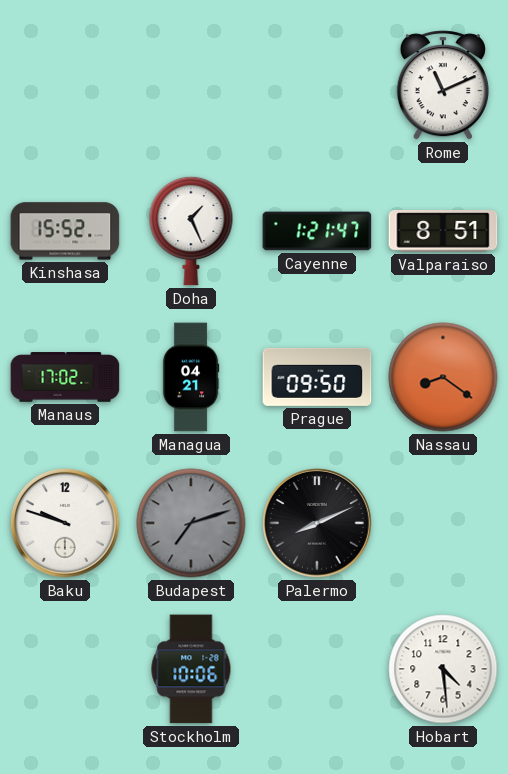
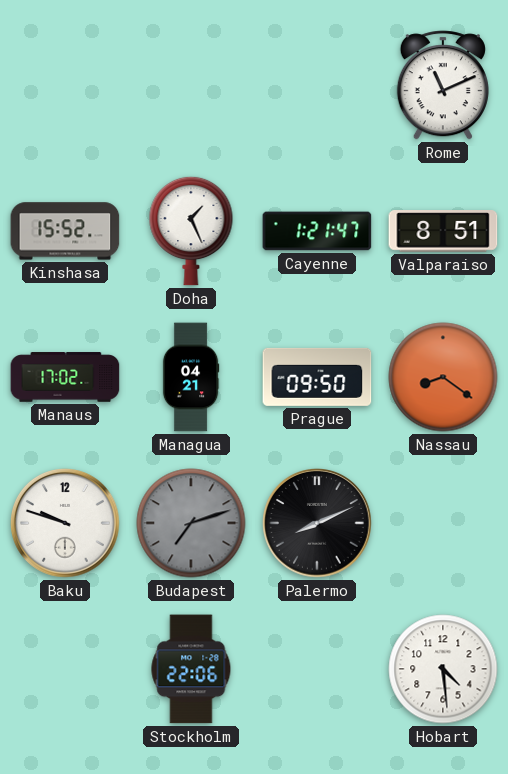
Stockholm: 10:06 -> 22:06 (191, 669)
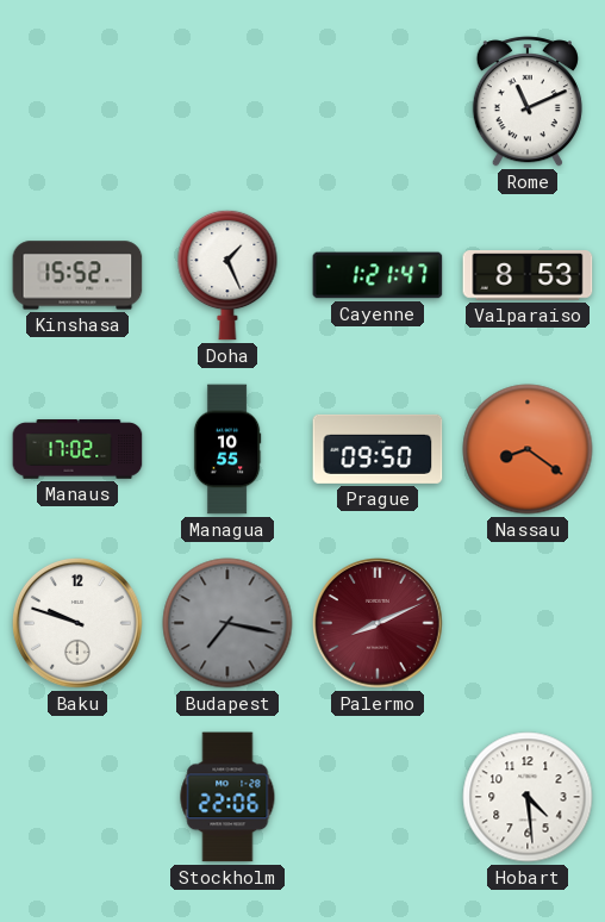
Valparaiso: 8:51 -> 8:53 (528, 275)
Managua: 04:21 -> 10:55 (227, 449)
Budapest: 7:12 -> 7:17 (227, 623)
Palermo dial: black -> burgundy (379, 624)
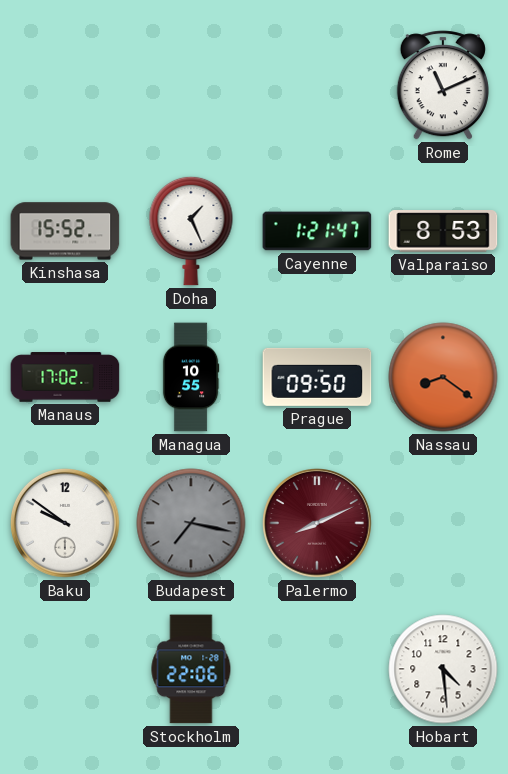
Baku: 9:48 -> 9:51 (66, 524)
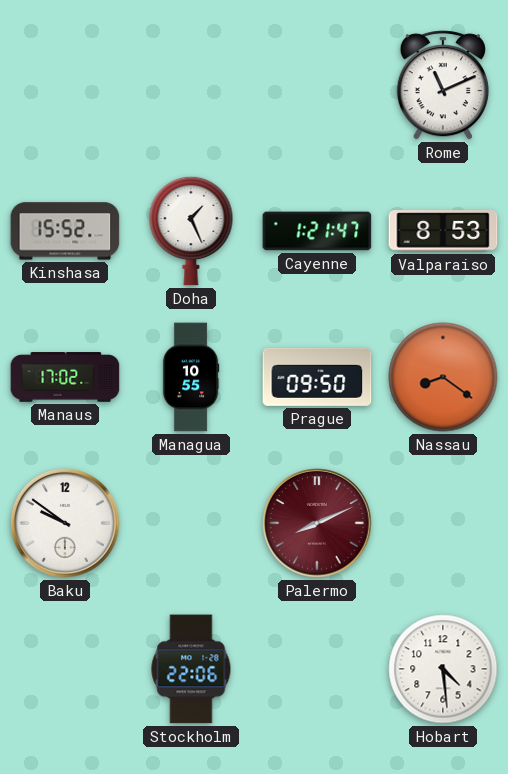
Budapest: 7:17 -> none (191, 523)
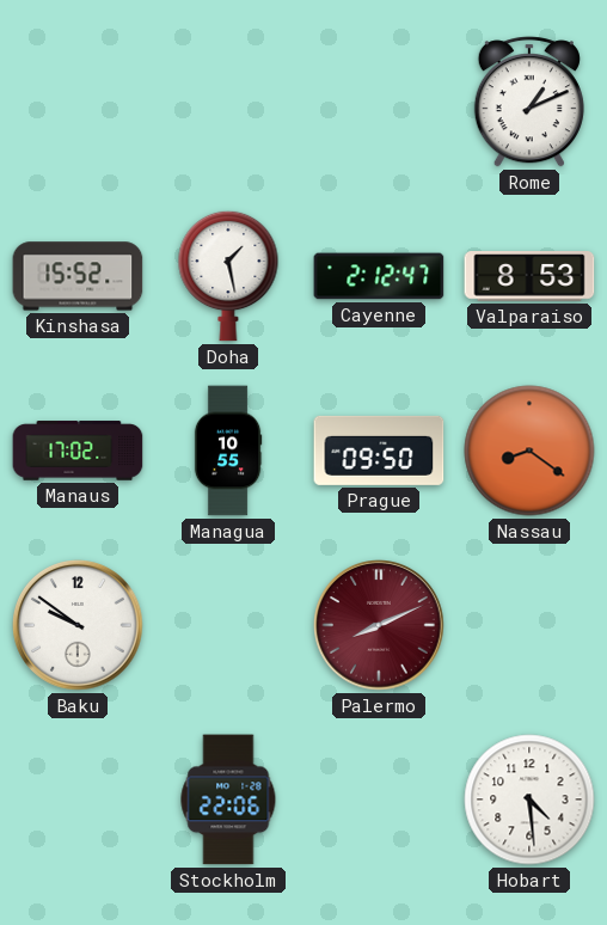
Rome: 11:11 -> 1:11 (529, 102)
Doha: 1:26 -> 1:28 (228, 276)
Cayenne: 1:21 -> 2:12 (379, 276)
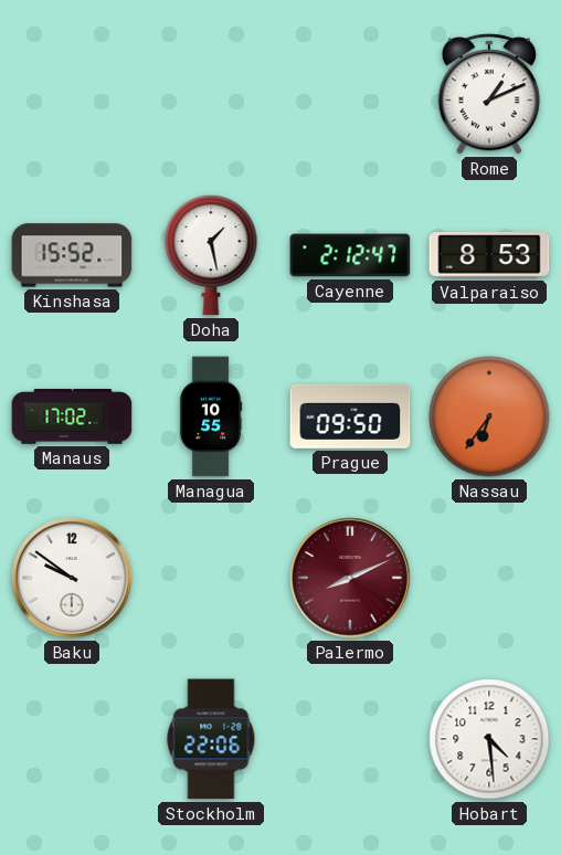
Nassau: 8:21 -> 6:36 (489, 416)
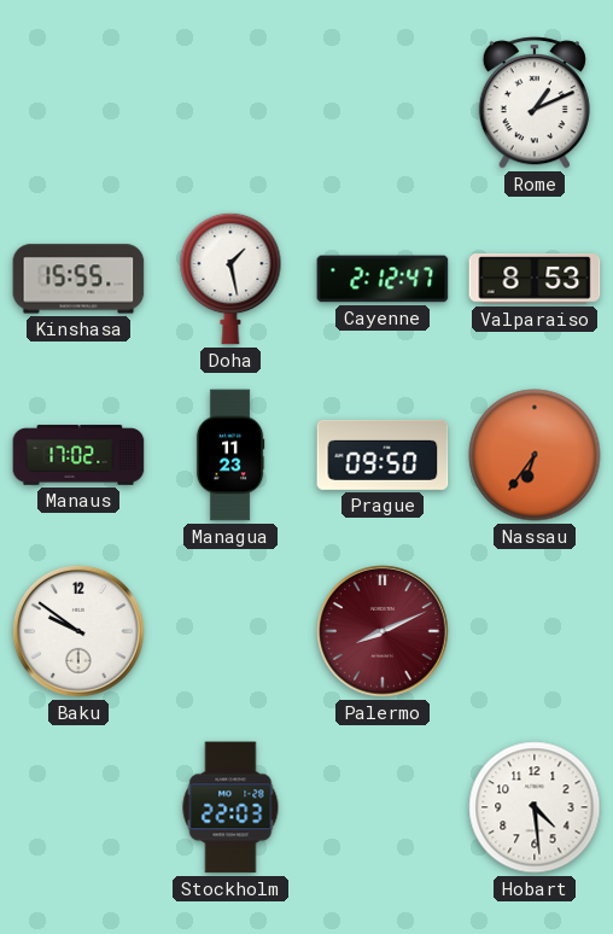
Kinshasa: 15:52 -> 15:55 (78, 279)
Managua: 10:55 -> 11:23 (230, 455)
Stockholm: 22:06 -> 22:03 (230, 807)
